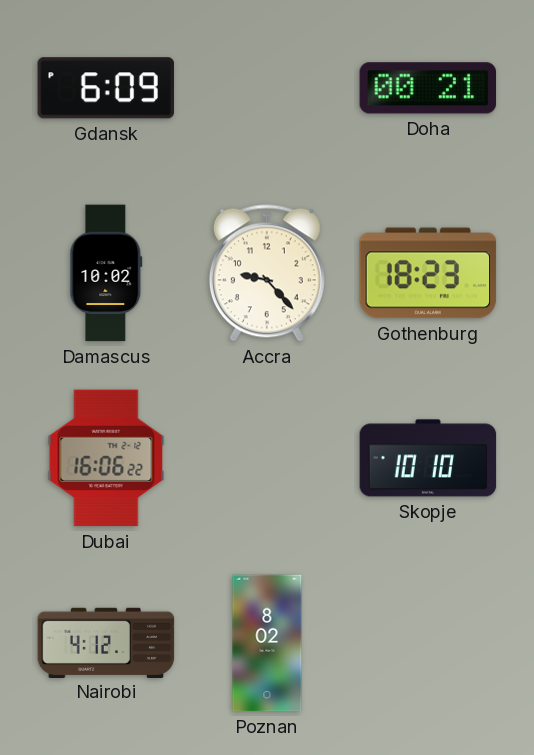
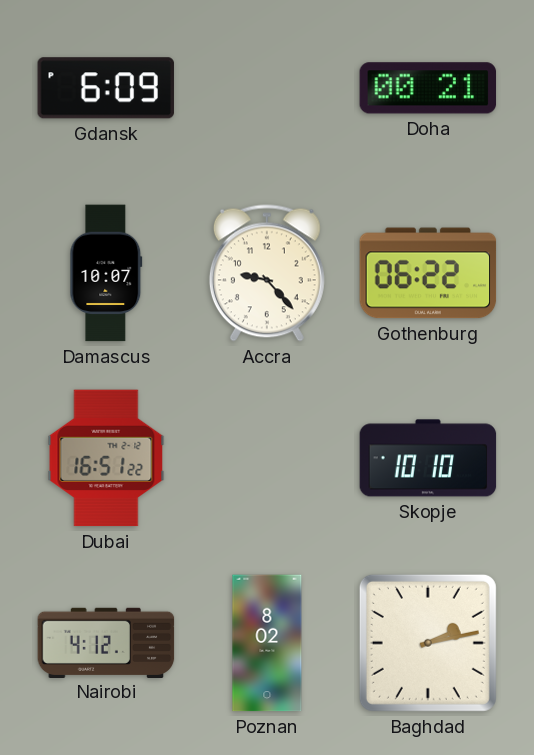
Damascus: 10:02 -> 10:07 (106, 273)
Gothenburg: 18:23 -> 06:22 (428, 273)
Dubai: 16:06 -> 16:51 (106, 458)
Baghdad: none -> 2:13 (428, 643)
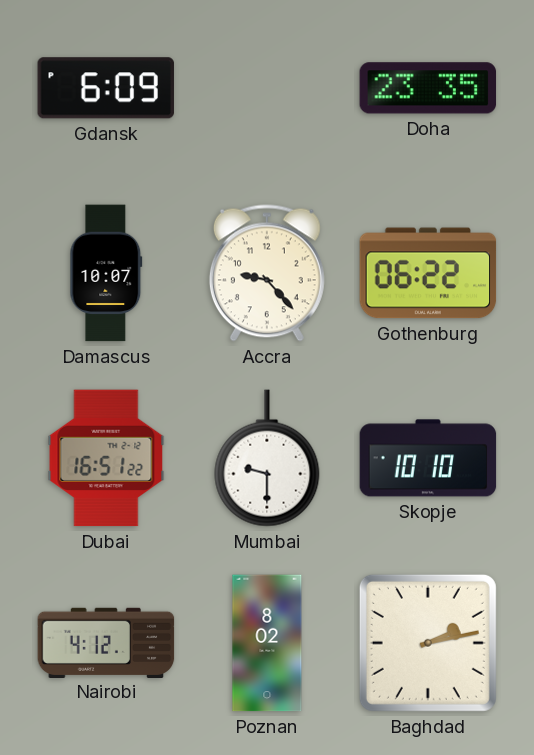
Doha: 00:21 -> 23:35 (428, 88)
Mumbai: none -> 9:30 (267, 458)
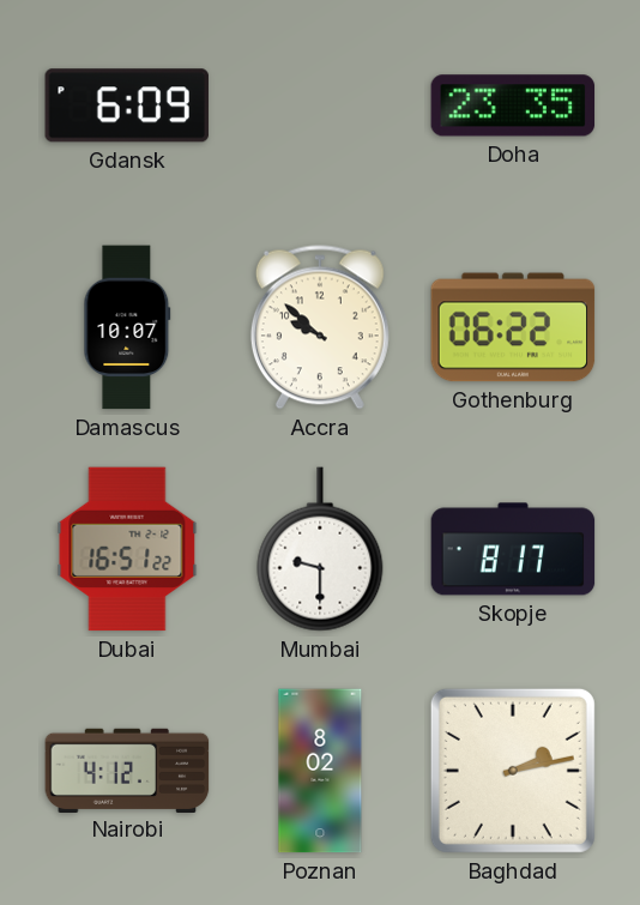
Accra: 9:23 -> 9:52 (320, 327)
Skopje: 10:10 -> 8:17 (513, 549)
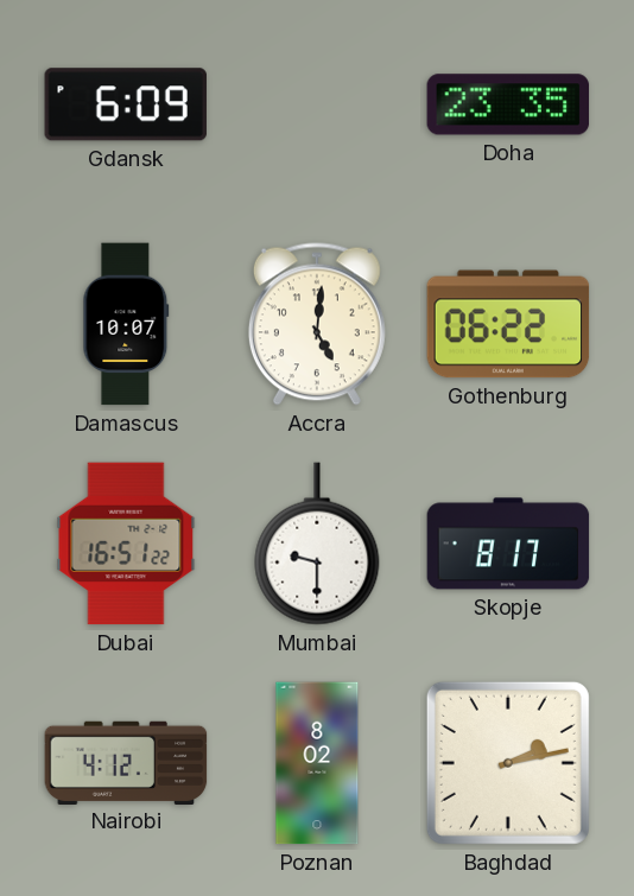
Accra: 9:52 -> 5:01 (317, 324)
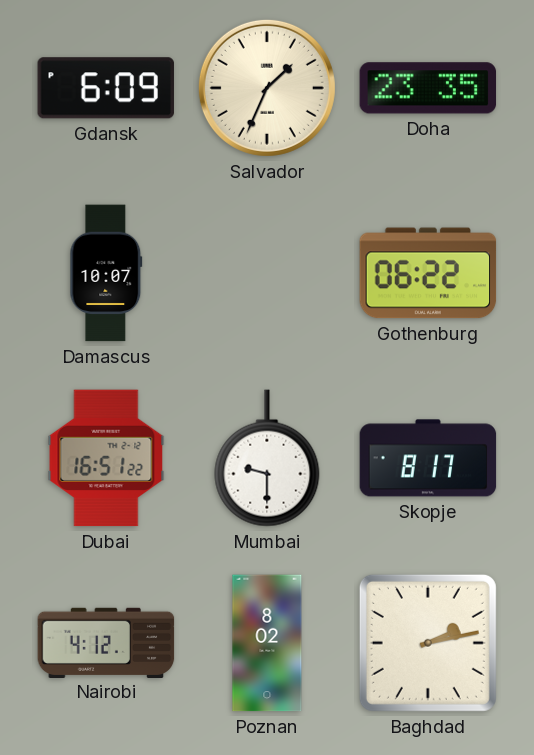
Salvador: none -> 1:34 (267, 88)
Accra: 5:01 -> none (317, 324)
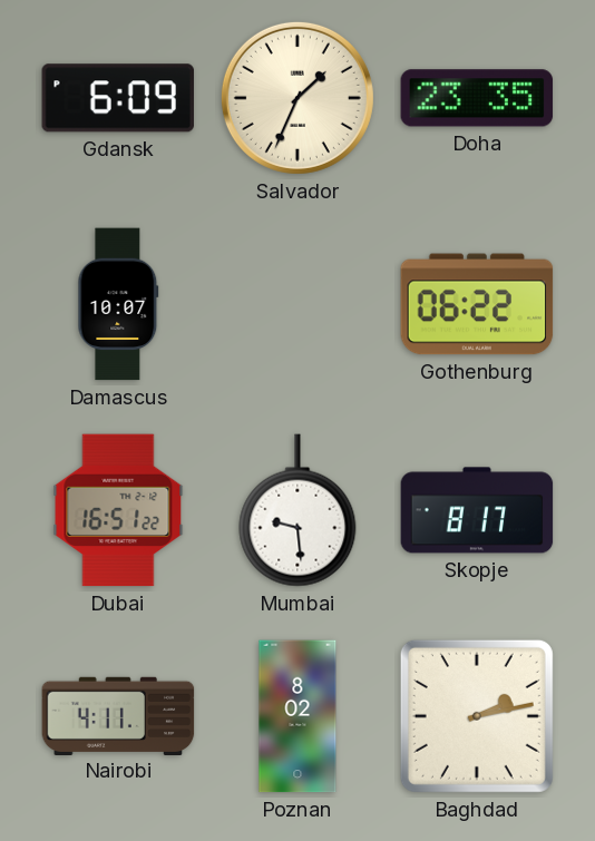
Mumbai: 9:30 -> 9:29 (297, 510)
Nairobi: 4:12 -> 4:11 (118, 715)
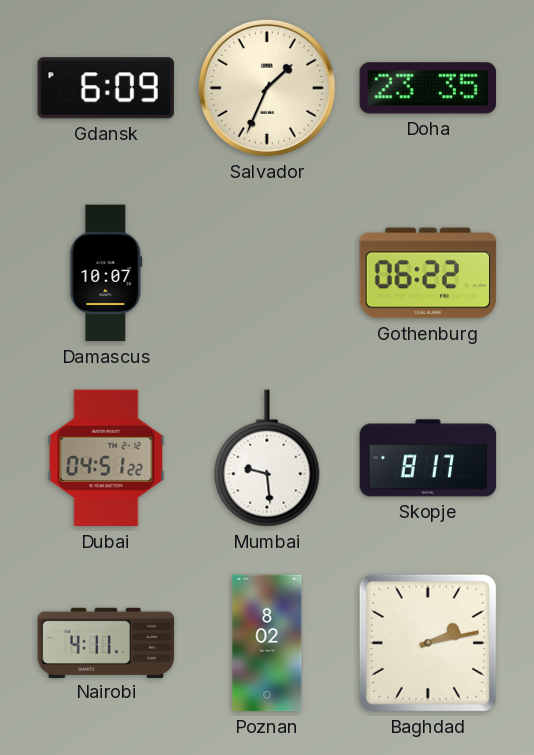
Dubai: 16:51 -> 04:51 (106, 458)
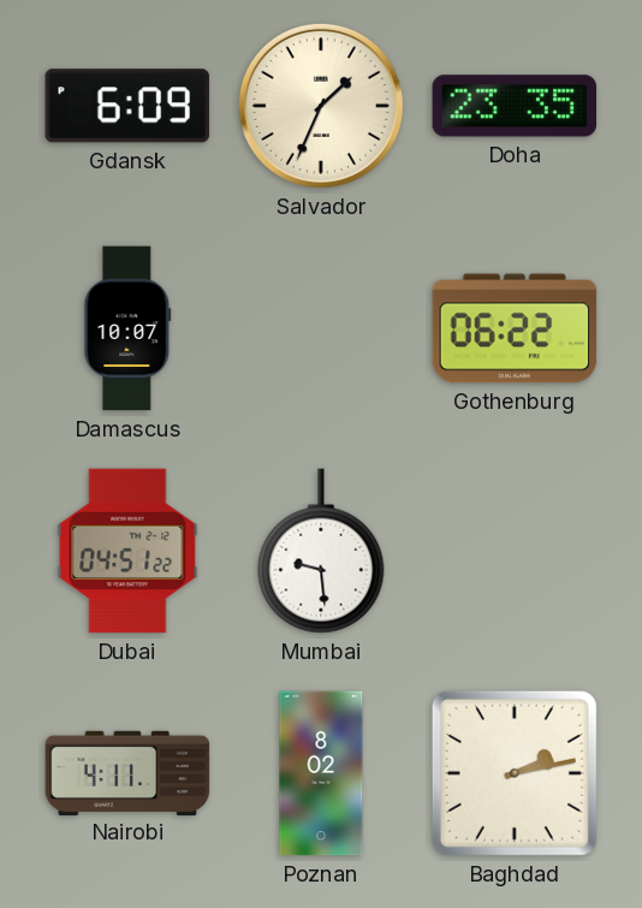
Skopje: 8:17 -> none (428, 458)
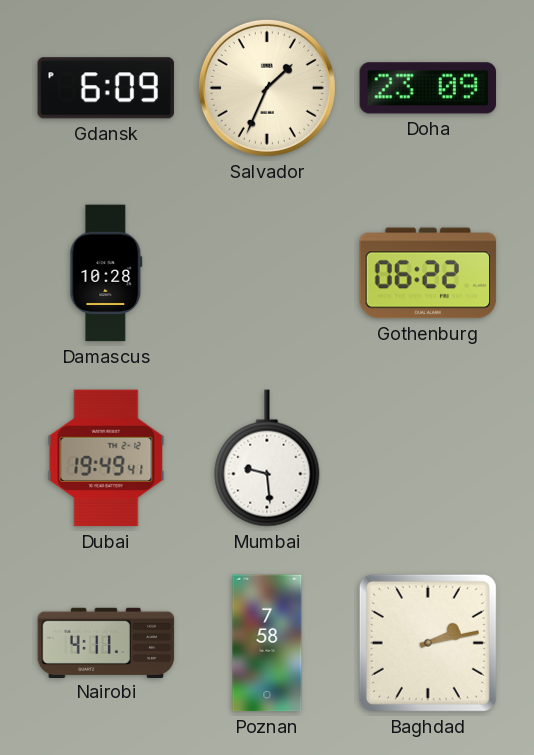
Doha: 23:35 -> 23:09 (428, 88)
Damascus: 10:07 -> 10:28 (106, 273)
Dubai: 04:51 -> 19:49 (106, 458)
Poznan: 8:02 -> 7:58 (267, 643)
